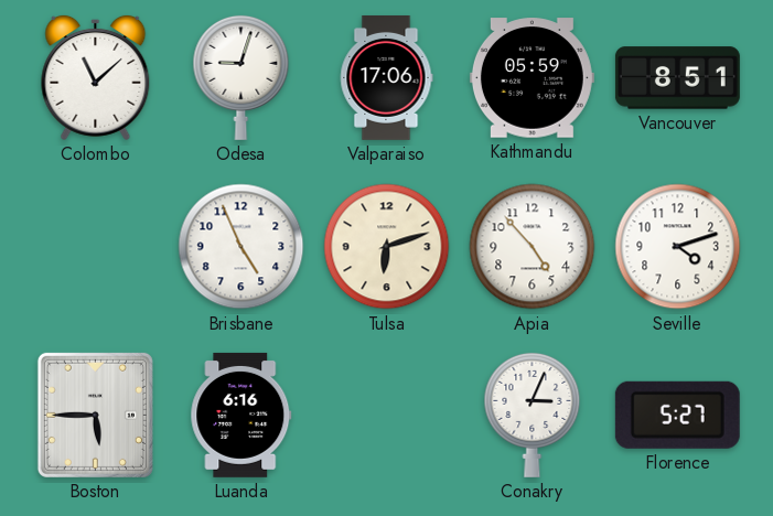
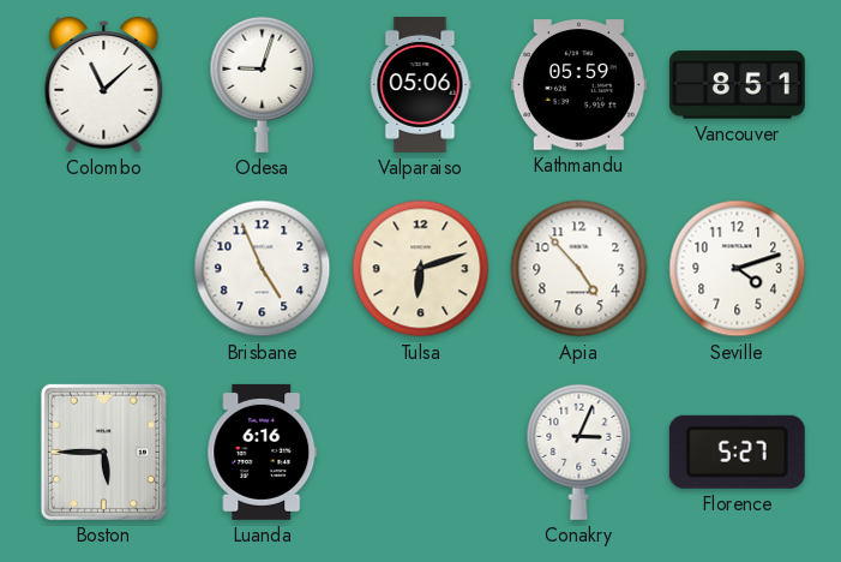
Valparaiso: 17:06 -> 05:06 (420, 84)
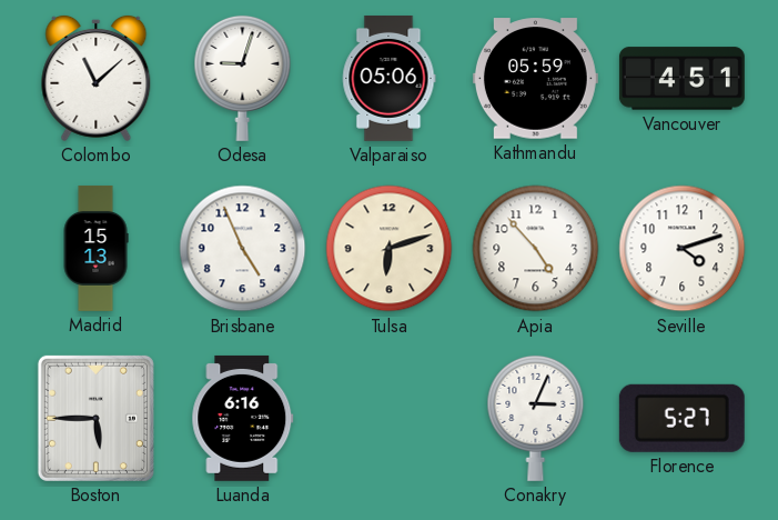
Vancouver: 8:51 -> 4:51 (681, 79)
Madrid: none -> 15:13 (95, 248)
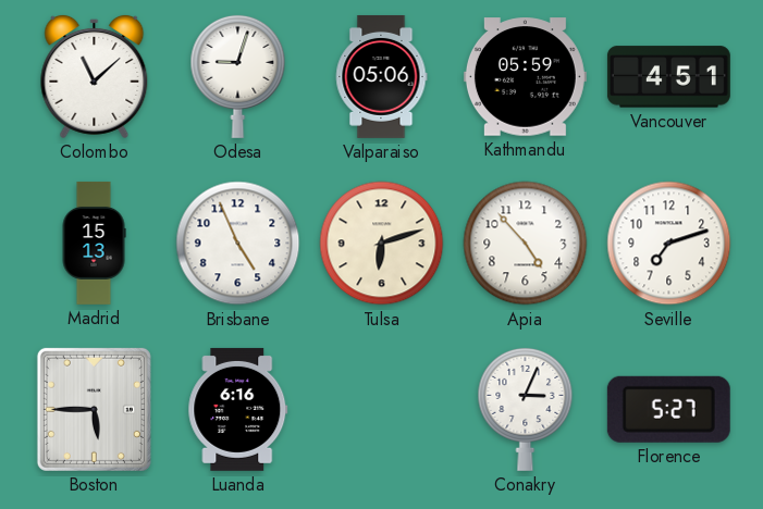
Seville: 4:12 -> 7:12 (669, 244)
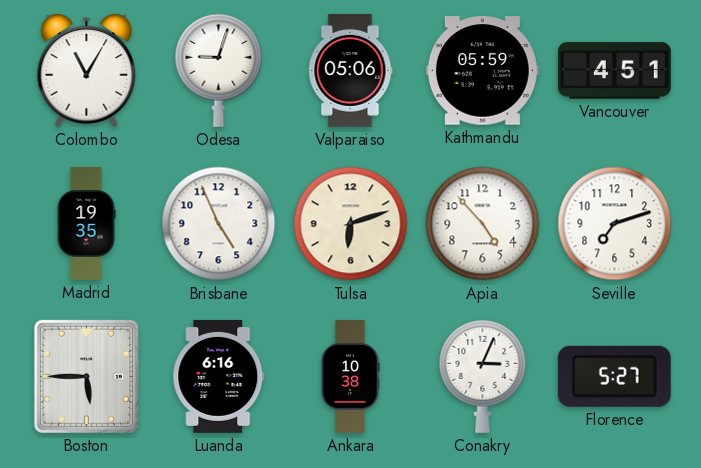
Colombo: 11:08 -> 11:05 (87, 70)
Madrid: 15:13 -> 19:35 (86, 223)
Ankara: none -> 10:38 (350, 376)
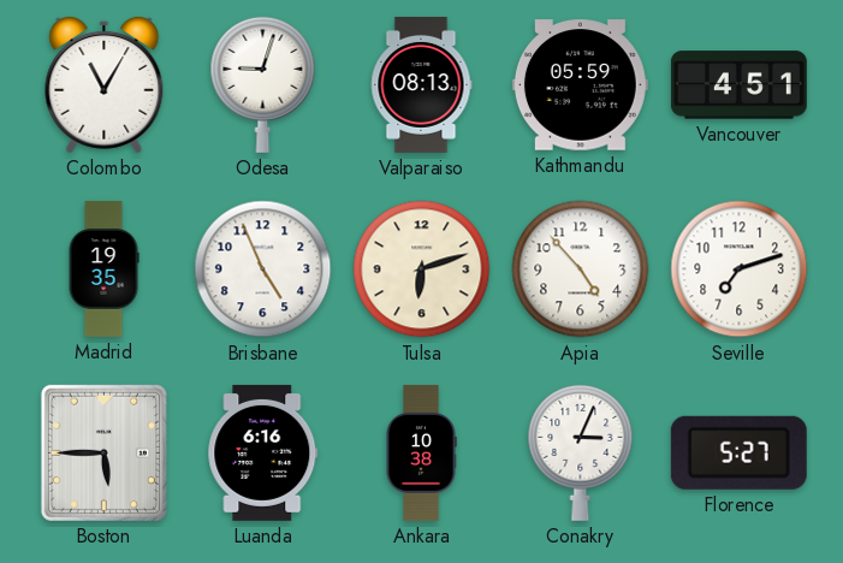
Valparaiso: 05:06 -> 08:13 (421, 84)
